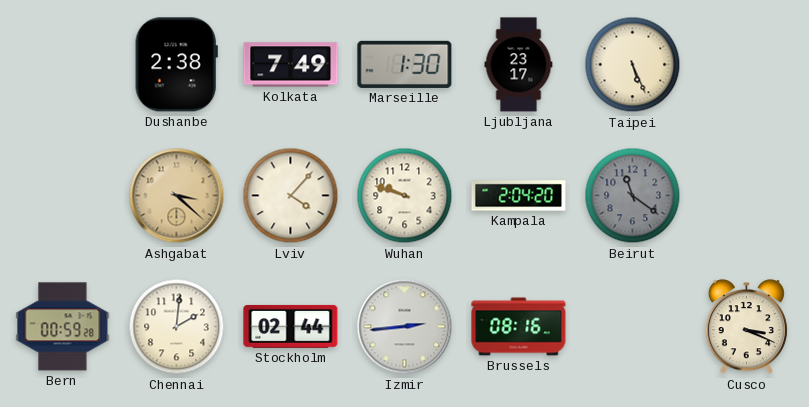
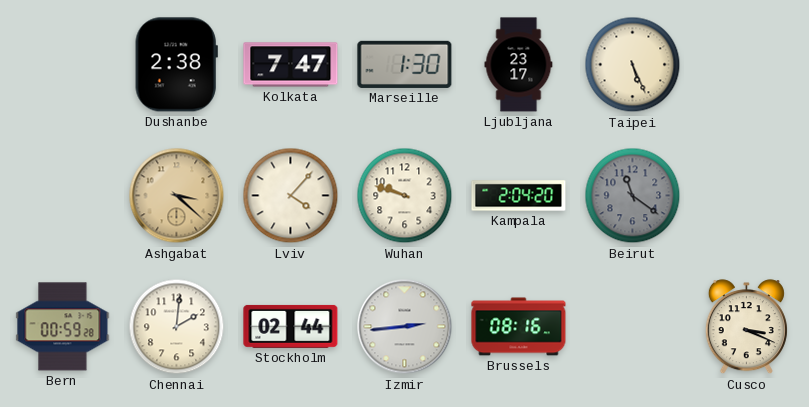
Kolkata: 7:49 -> 7:47 (291, 65)
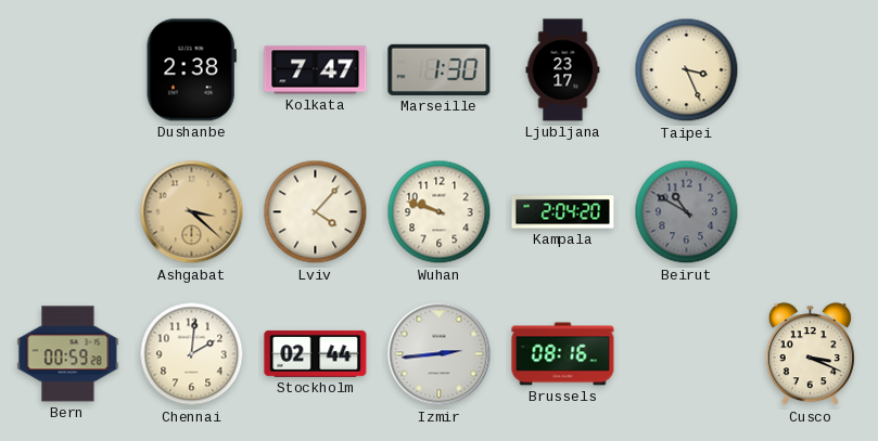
Taipei: 5:26 -> 3:26 (687, 70)
Beirut: 11:21 -> 10:50 (687, 212)
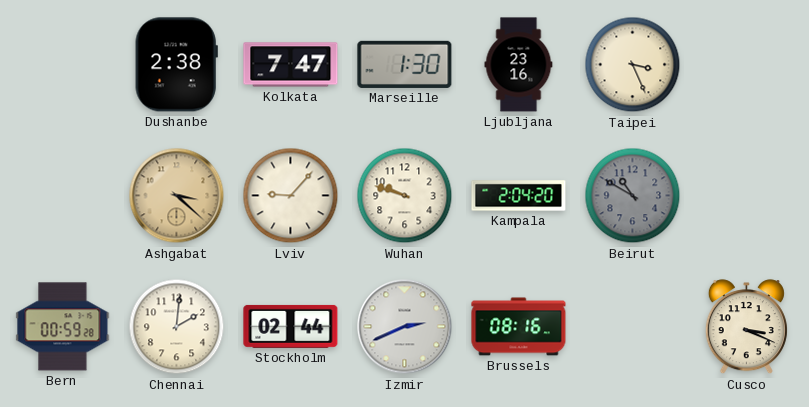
Ljubljana: 23:17 -> 23:16 (519, 65)
Lviv: 4:07 -> 9:07 (291, 196)
Izmir: 2:44 -> 2:41 (405, 327)
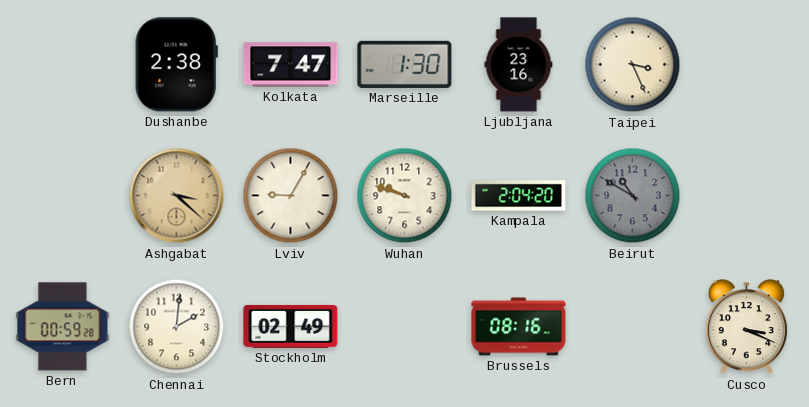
Lviv: 9:07 -> 9:05 (291, 196)
Stockholm: 02:44 -> 02:49 (291, 326)
Izmir: 2:41 -> none (405, 327)
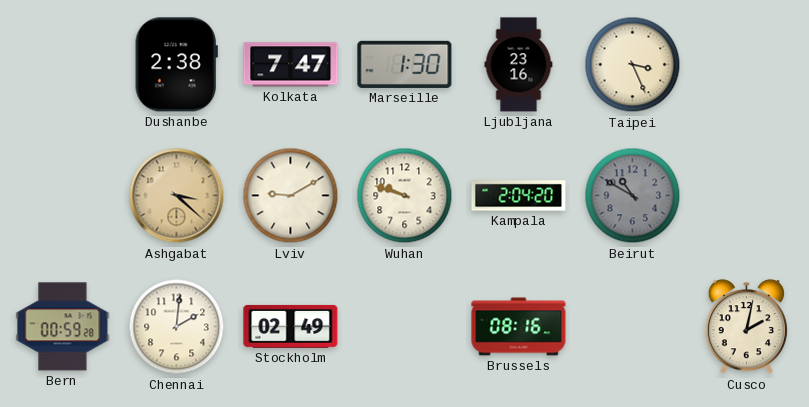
Lviv: 9:05 -> 9:10 (291, 196)
Cusco: 3:19 -> 2:02 (746, 327)
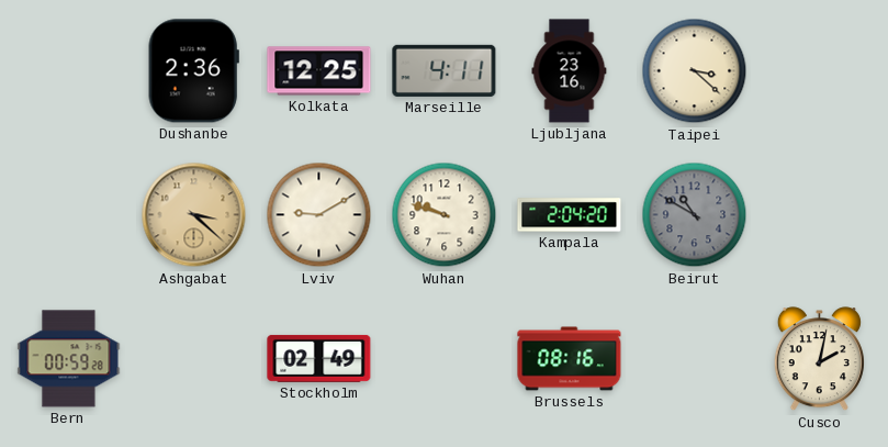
Dushanbe: 2:38 -> 2:36 (193, 71)
Kolkata: 7:47 -> 12:25 (319, 71)
Marseille: 1:30 -> 4:11 (445, 70)
Taipei: 3:26 -> 3:22 (695, 71)
Chennai: 2:01 -> none (177, 327)
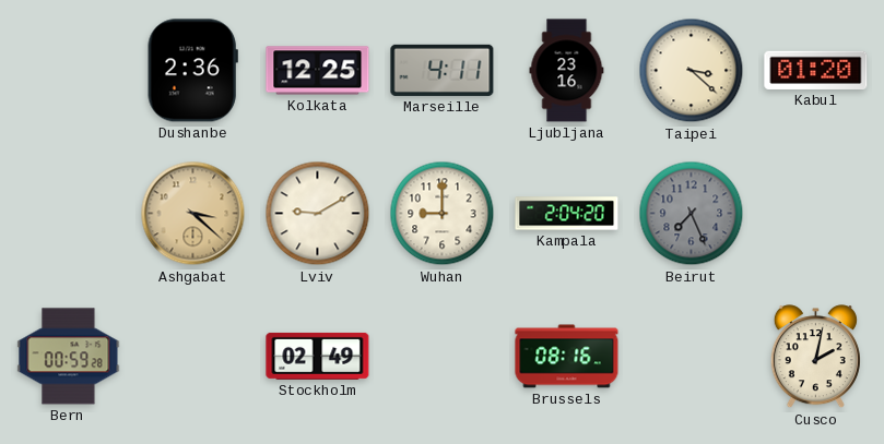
Kabul: none -> 01:20 (816, 70)
Wuhan: 9:48 -> 9:00 (443, 214)
Beirut: 10:50 -> 7:26 (692, 214)
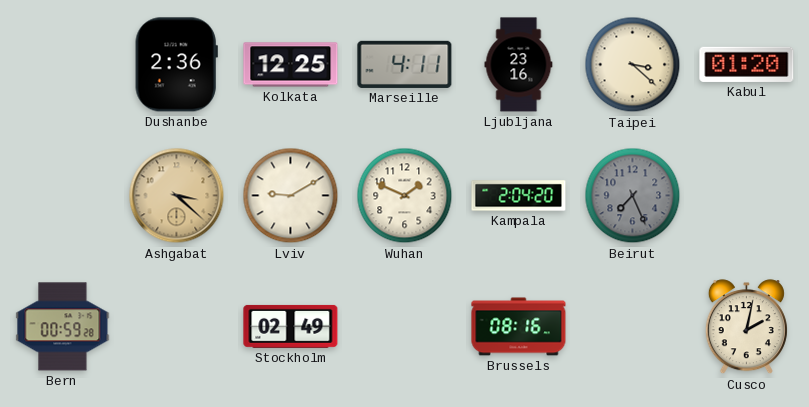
Wuhan: 9:00 -> 1:49 (405, 196)
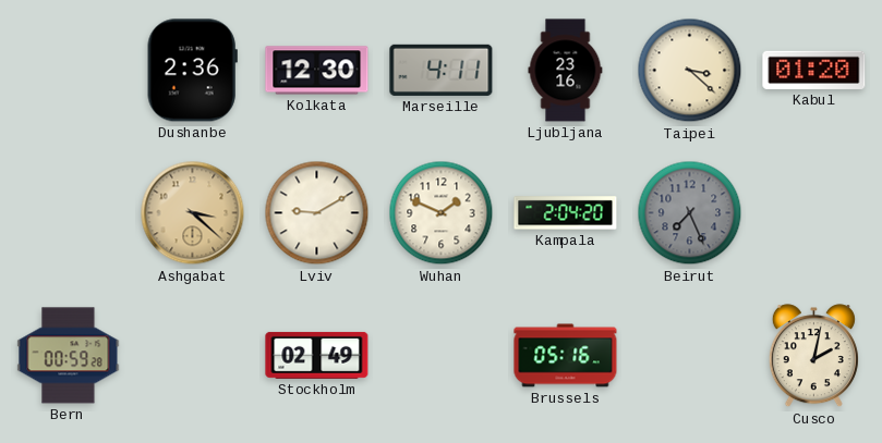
Kolkata: 12:25 -> 12:30 (317, 71)
Brussels: 08:16 -> 05:16 (566, 356)
